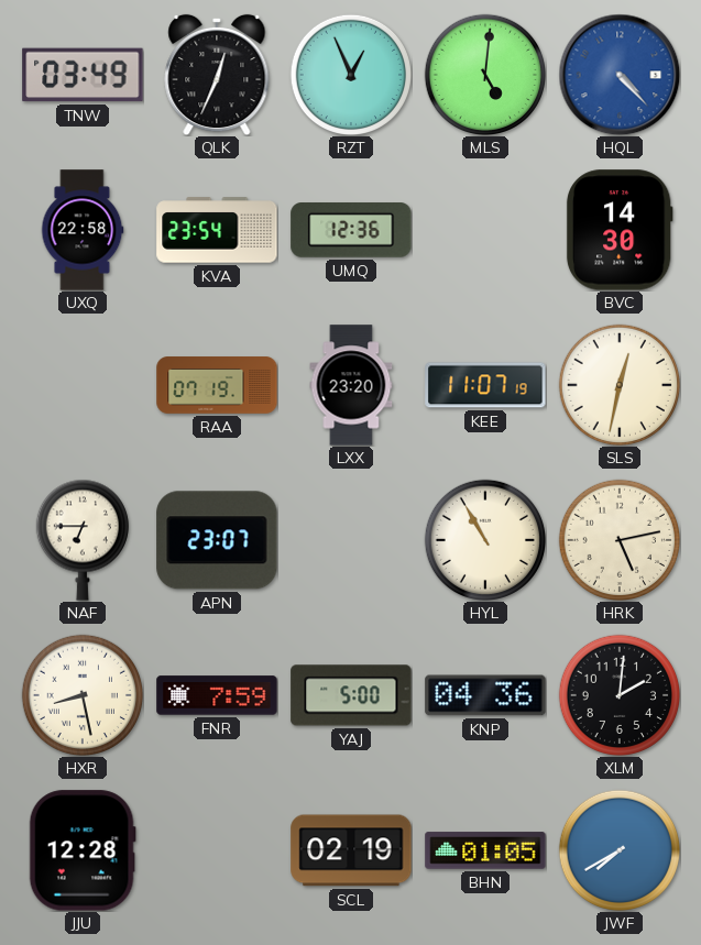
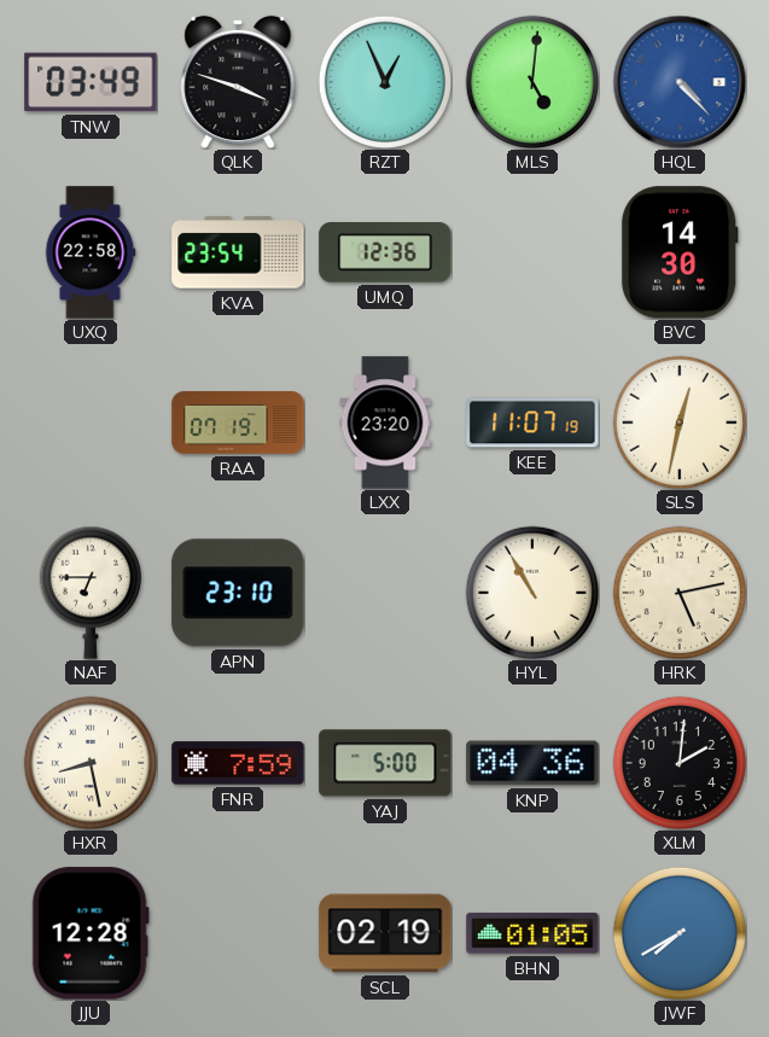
QLK: 12:34 -> 3:48 (238, 82)
APN: 23:07 -> 23:10 (238, 593)
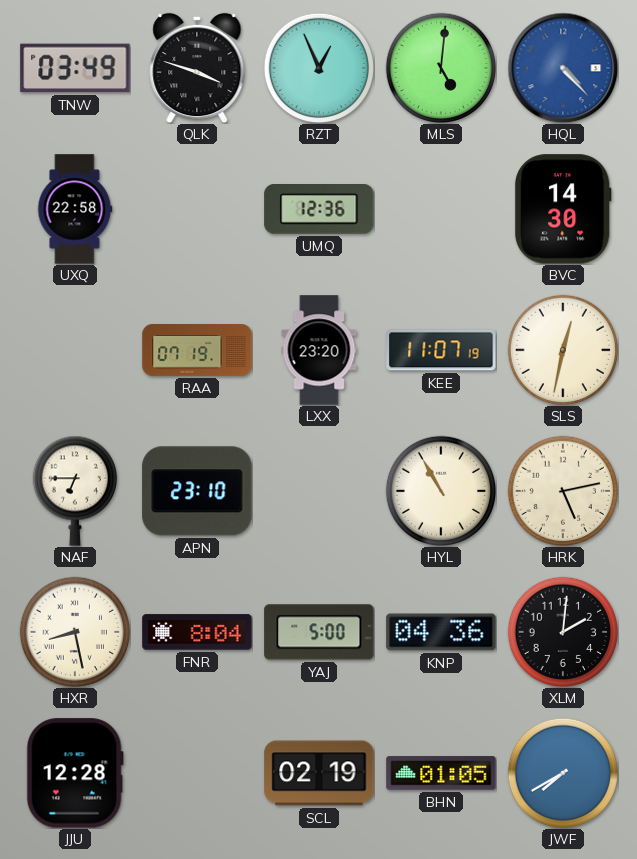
KVA: 23:54 -> none (238, 252)
FNR: 7:59 -> 8:04 (197, 632)
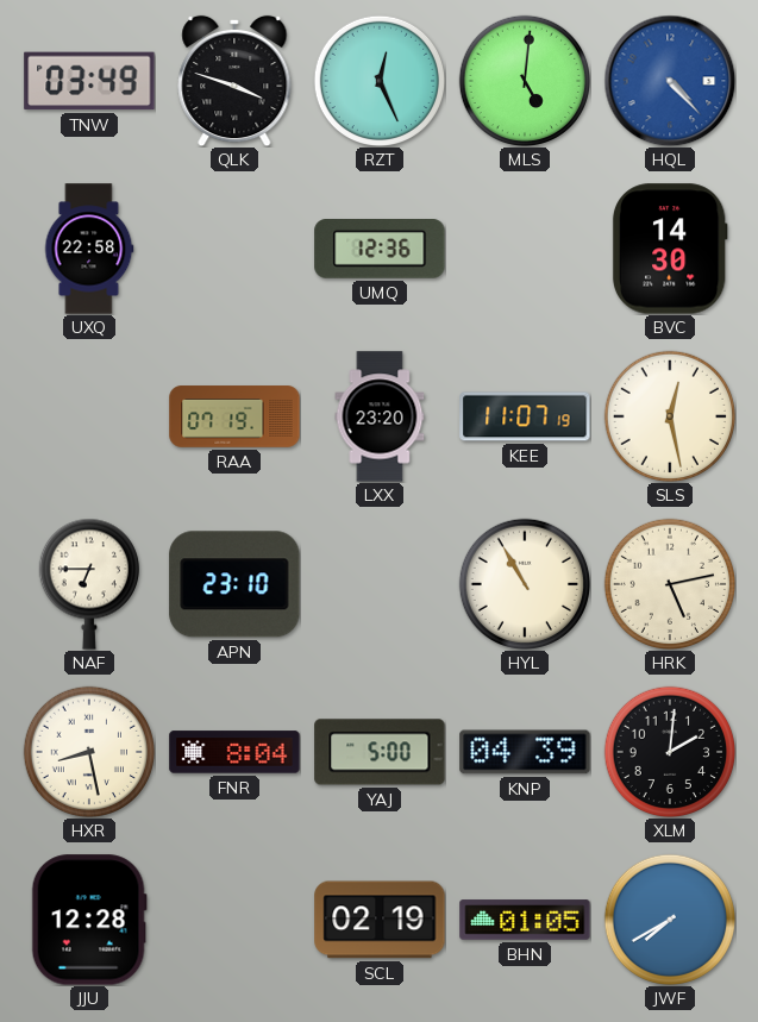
RZT: 12:56 -> 12:26 (378, 80)
SLS: 12:32 -> 12:28 (669, 415)
KNP: 04:36 -> 04:39 (525, 752)
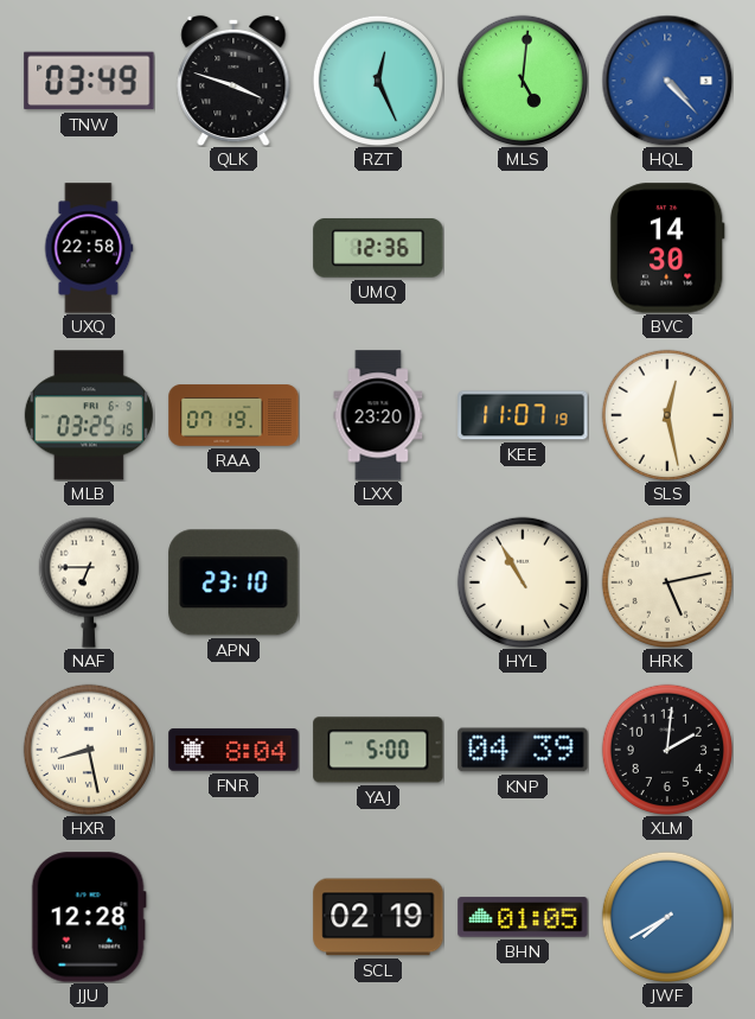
MLB: none -> 03:25 (89, 415)
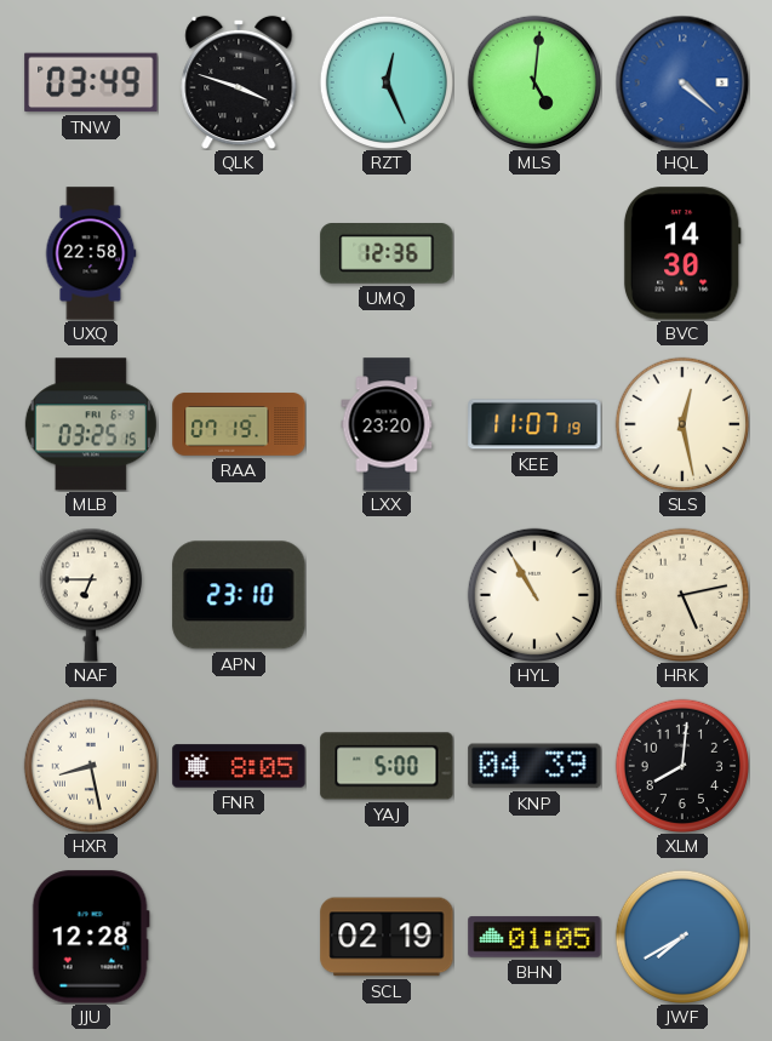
HQL: 4:23 -> 4:22 (682, 82)
FNR: 8:04 -> 8:05 (239, 766)
XLM: 2:01 -> 8:01 (681, 765)
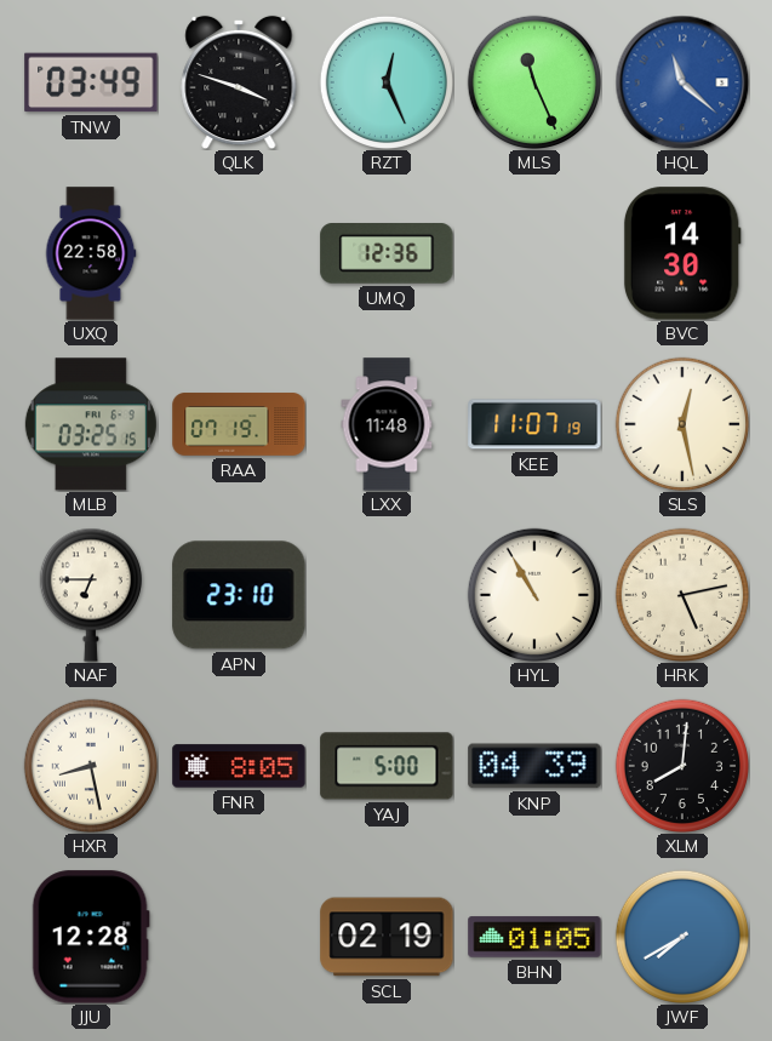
MLS: 5:01 -> 11:26 (533, 81)
HQL: 4:22 -> 11:22 (682, 82)
LXX: 23:20 -> 11:48 (387, 424)
